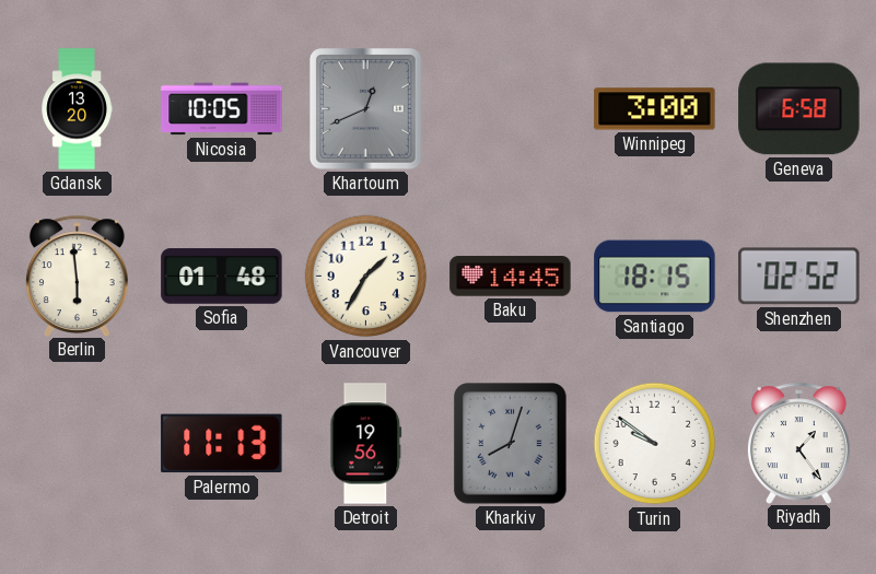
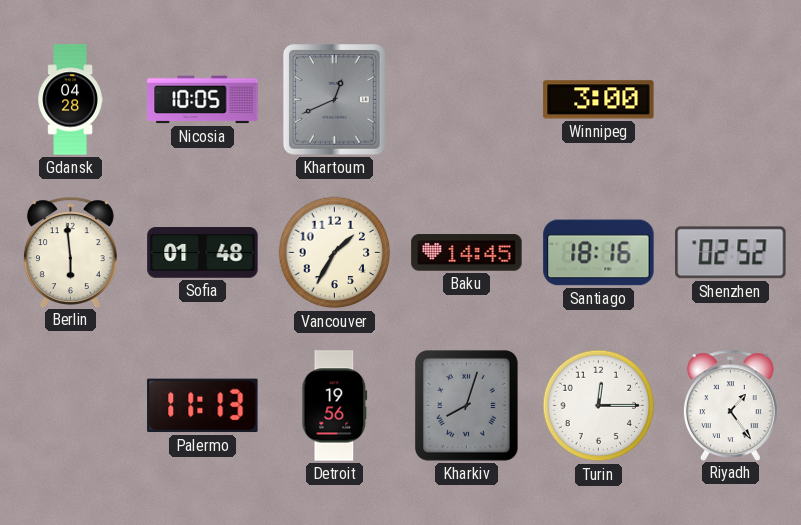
Gdansk: 13:20 -> 04:28 (70, 100)
Geneva: 6:58 -> none (799, 109)
Santiago: 18:15 -> 18:16 (599, 253)
Turin: 9:51 -> 12:15 (599, 406)
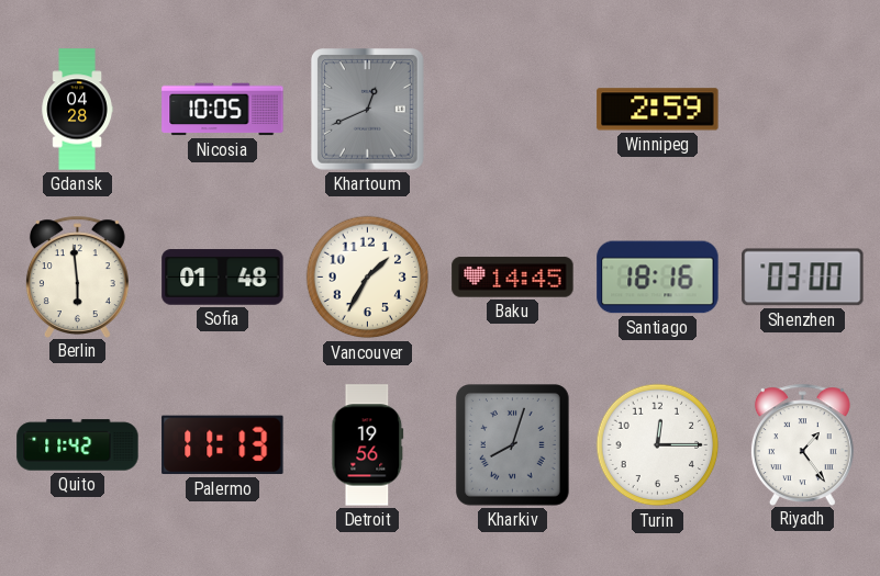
Winnipeg: 3:00 -> 2:59 (658, 110)
Shenzhen: 02:52 -> 03:00 (803, 278)
Quito: none -> 11:42 (78, 445)
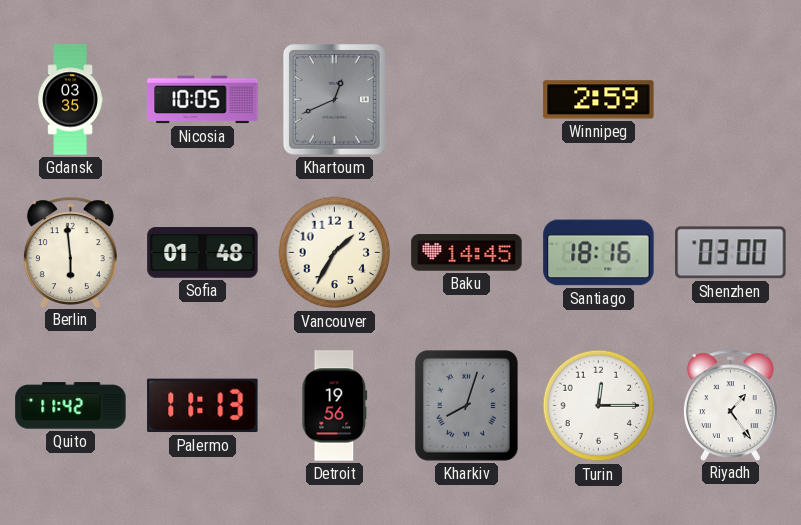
Gdansk: 04:28 -> 03:35 (70, 100)
